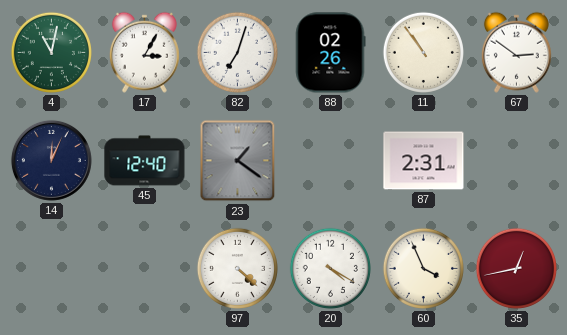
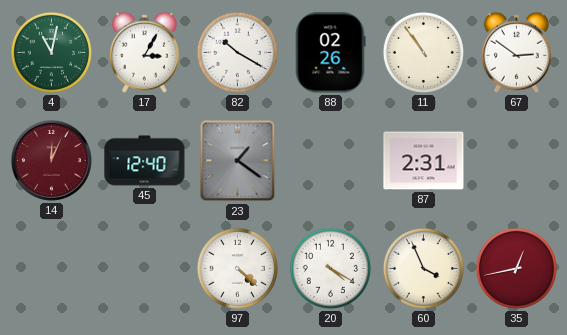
82: 7:03 -> 10:20 (237, 52)
14 dial: navy -> burgundy (51, 160)
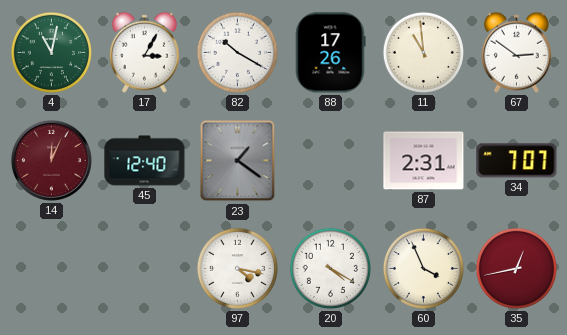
88: 02:26 -> 17:26 (330, 53)
11: 10:54 -> 10:59 (423, 52)
34: none -> 7:07 (517, 161)
97: 4:22 -> 4:17 (237, 268)
